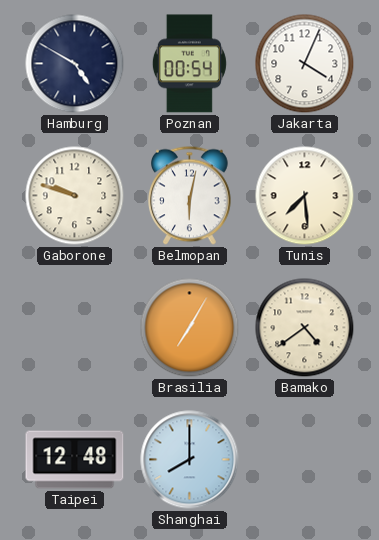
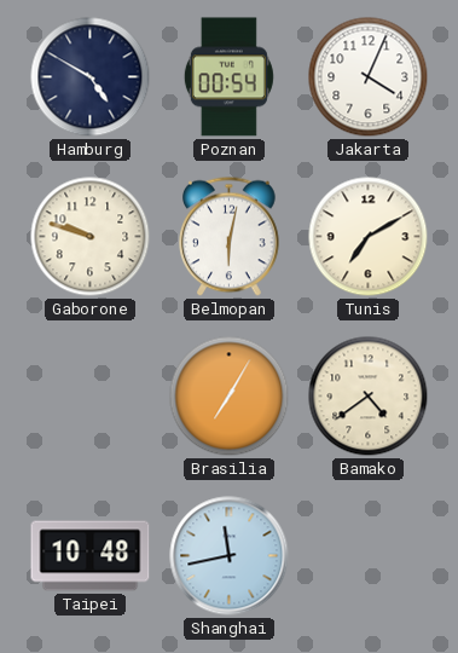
Tunis: 7:29 -> 7:10 (369, 237)
Taipei: 12:48 -> 10:48 (91, 556)
Shanghai: 8:00 -> 11:43 (230, 556)
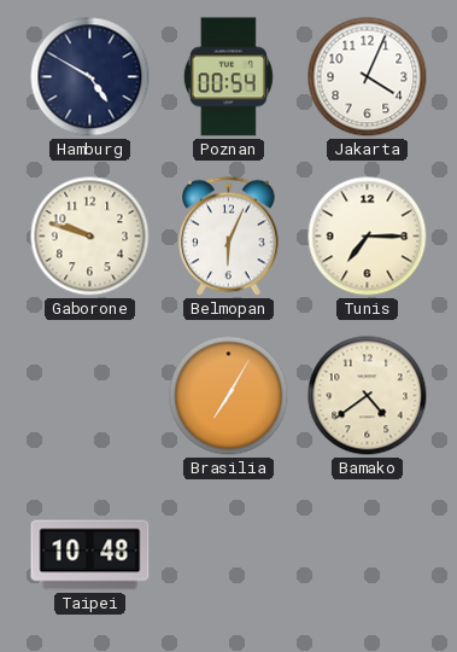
Belmopan: 6:02 -> 6:04 (229, 237)
Tunis: 7:10 -> 7:15 (368, 237)
Shanghai: 11:43 -> none (230, 556)
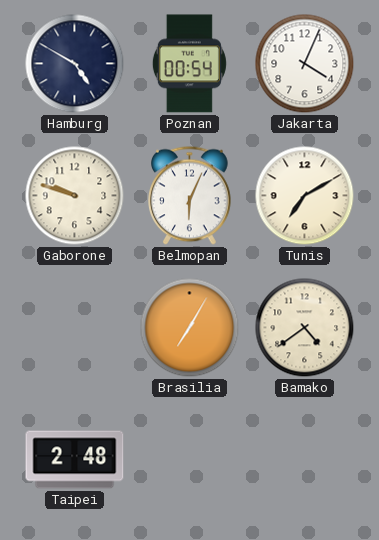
Tunis: 7:15 -> 7:10 (305, 196)
Taipei: 10:48 -> 2:48 (75, 460)
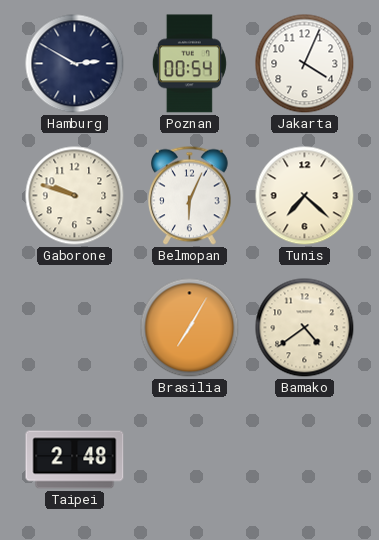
Hamburg: 4:50 -> 2:50 (75, 64)
Tunis: 7:10 -> 7:22 (305, 196)
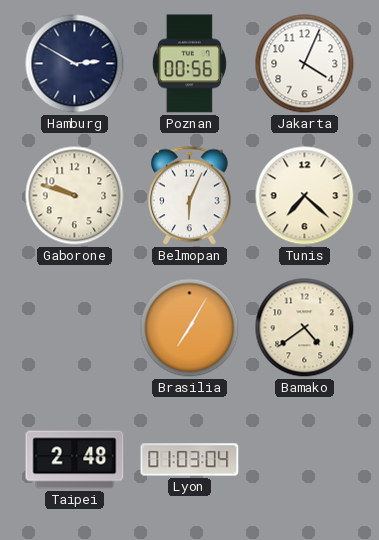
Poznan: 00:54 -> 00:56 (189, 64)
Lyon: none -> 01:03 (190, 460)
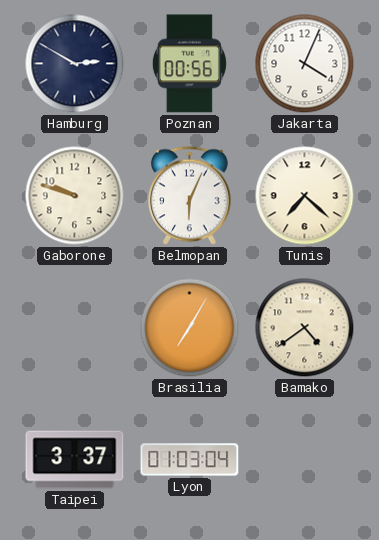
Taipei: 2:48 -> 3:37 (75, 460)
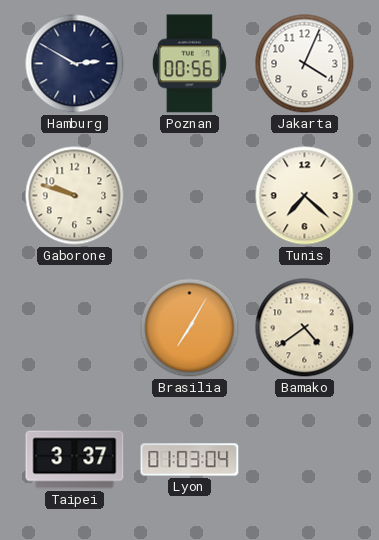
Belmopan: 6:04 -> none (190, 196)
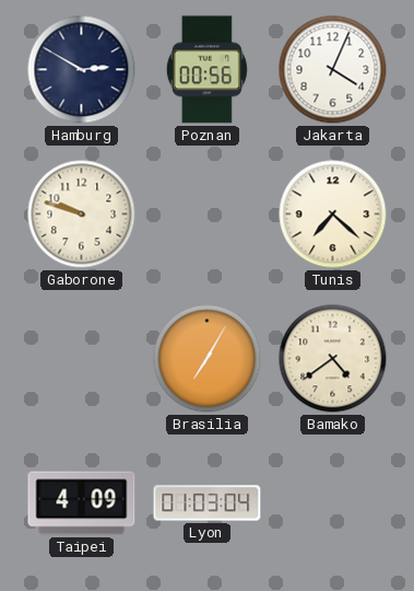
Taipei: 3:37 -> 4:09 (82, 503)
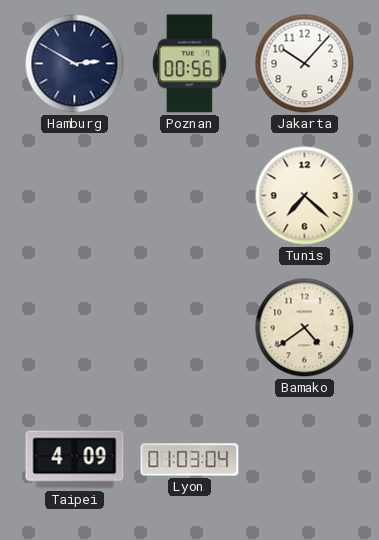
Jakarta: 4:04 -> 10:07 (305, 64)
Gaborone: 9:48 -> none (82, 215)
Brasilia: 7:05 -> none (208, 359)
